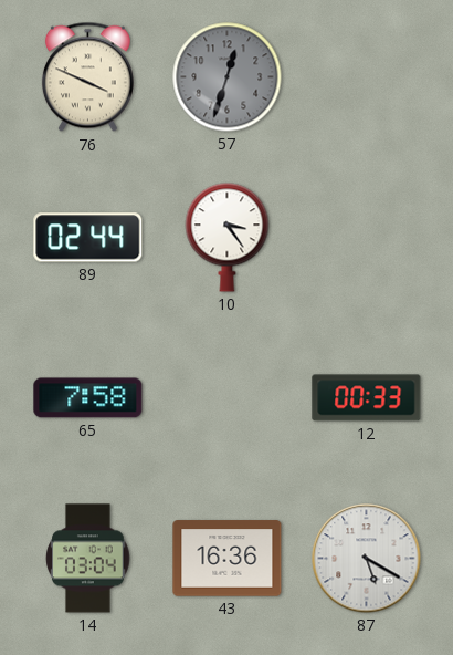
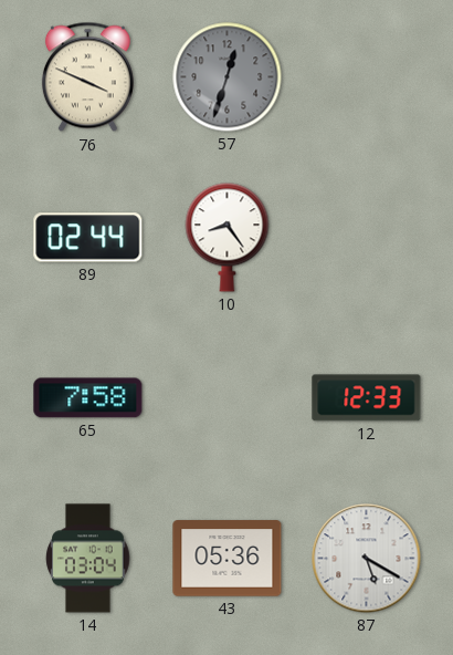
10: 3:24 -> 8:24 (228, 238)
12: 00:33 -> 12:33 (367, 398)
43: 16:36 -> 05:36 (228, 559)
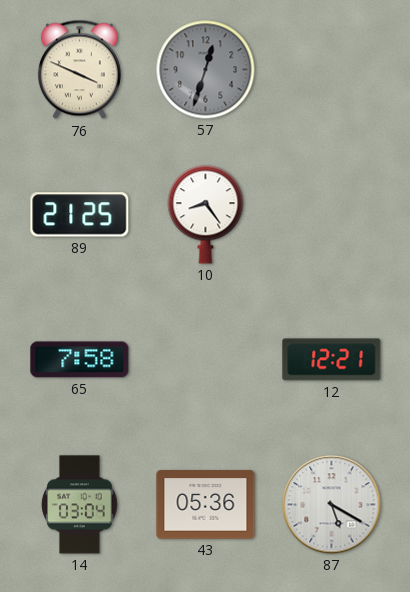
89: 02:44 -> 21:25 (80, 215)
12: 12:33 -> 12:21 (332, 360)
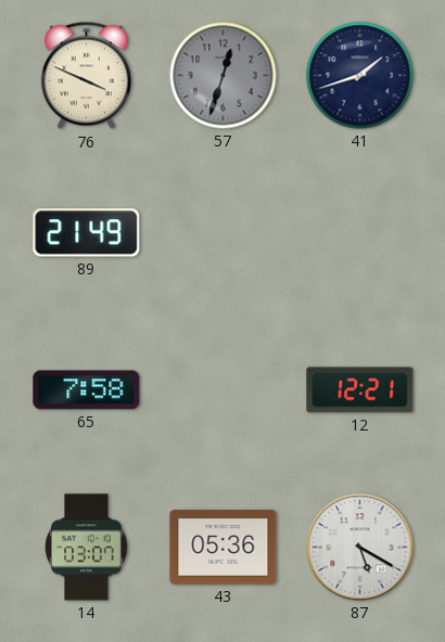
41: none -> 1:42 (360, 76)
89: 21:25 -> 21:49 (87, 233)
10: 8:24 -> none (206, 215)
14: 03:04 -> 03:07 (87, 548)
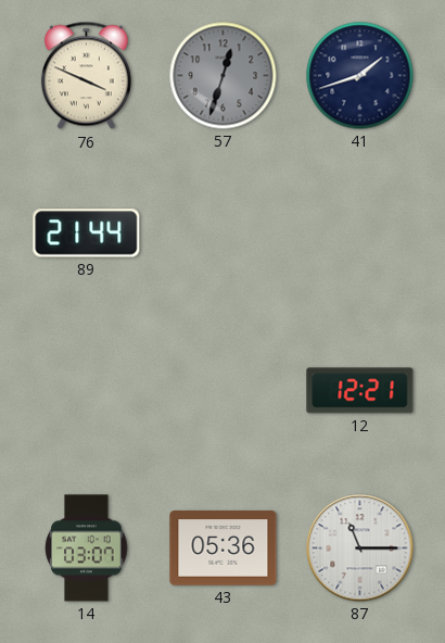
89: 21:49 -> 21:44 (87, 234)
65: 7:58 -> none (87, 390)
87: 5:20 -> 11:15 (360, 549)
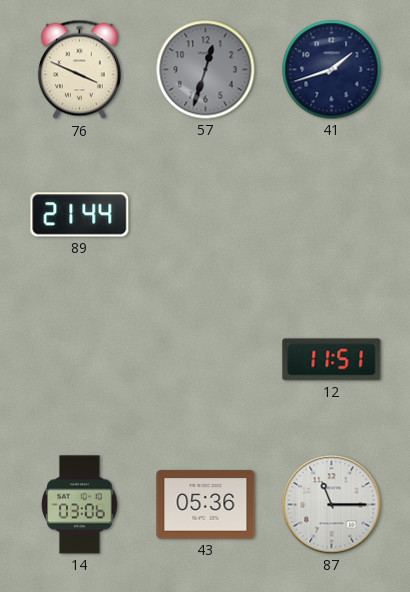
12: 12:21 -> 11:51 (332, 360)
14: 03:07 -> 03:06 (80, 505)
